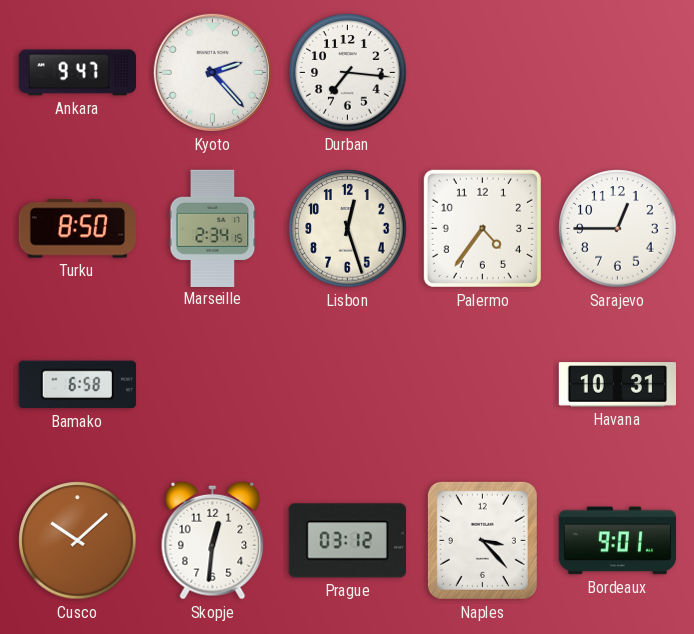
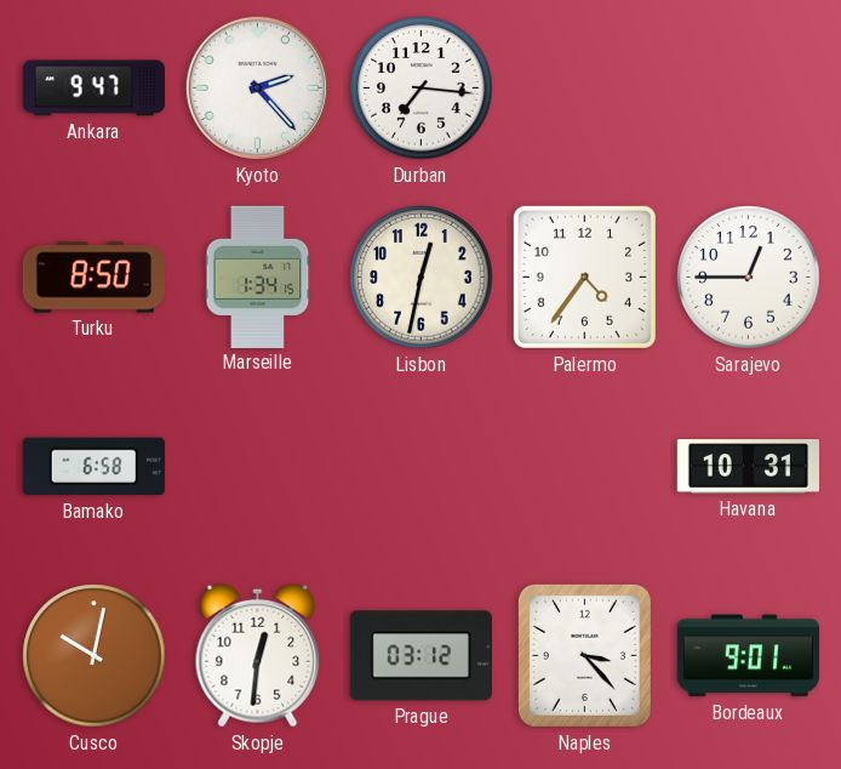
Marseille: 2:34 -> 1:34 (258, 277)
Lisbon: 12:27 -> 12:32 (422, 278)
Cusco: 10:08 -> 10:02 (95, 656)
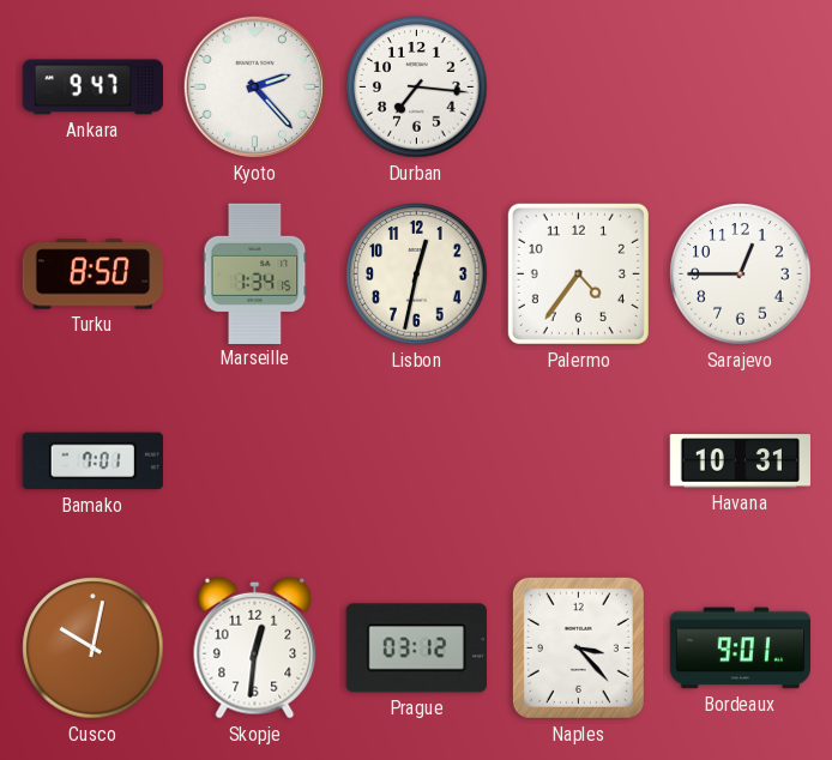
Bamako: 6:58 -> 7:01 (92, 462)
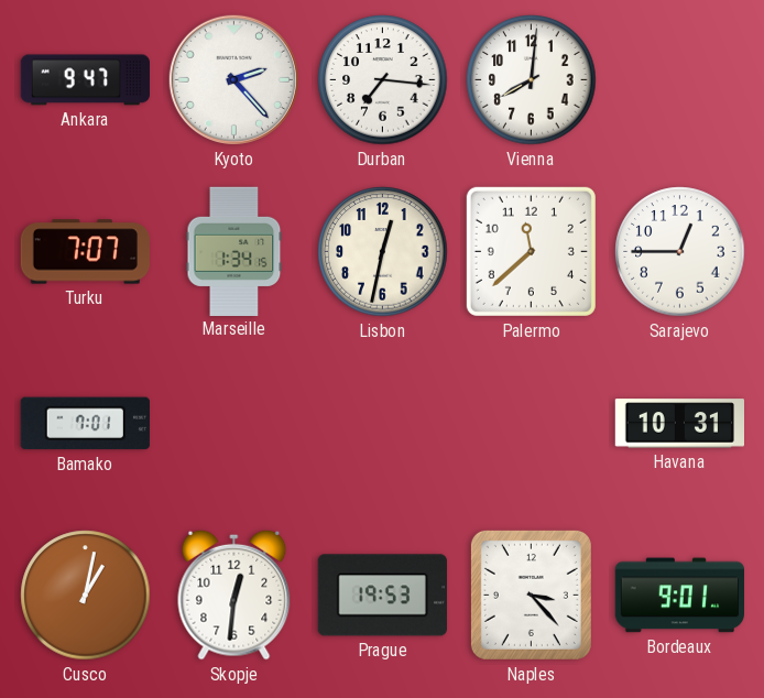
Vienna: none -> 8:01 (532, 80)
Turku: 8:50 -> 7:07 (85, 252)
Palermo: 4:36 -> 11:38 (531, 251)
Cusco: 10:02 -> 1:02 (86, 596)
Prague: 03:12 -> 19:53 (382, 596)
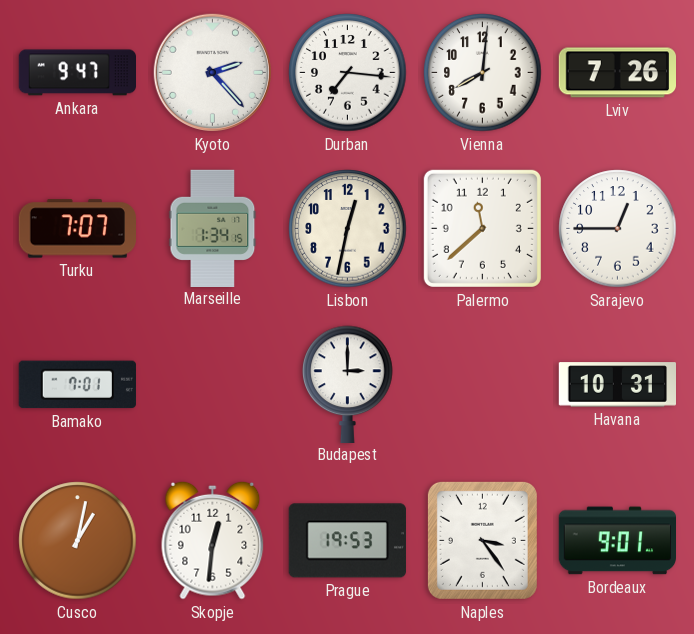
Lviv: none -> 7:26 (618, 73)
Budapest: none -> 3:00 (348, 384)
Naples: 3:23 -> 3:24 (482, 540)
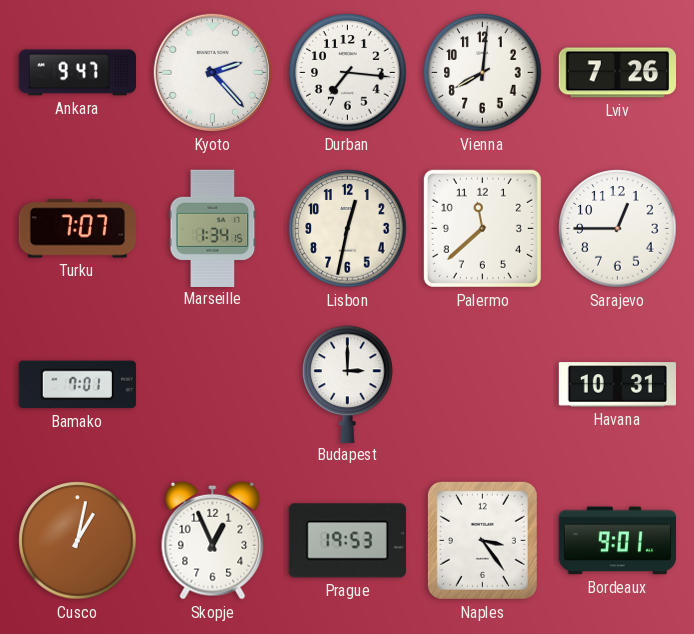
Skopje: 12:31 -> 12:56 (213, 540)
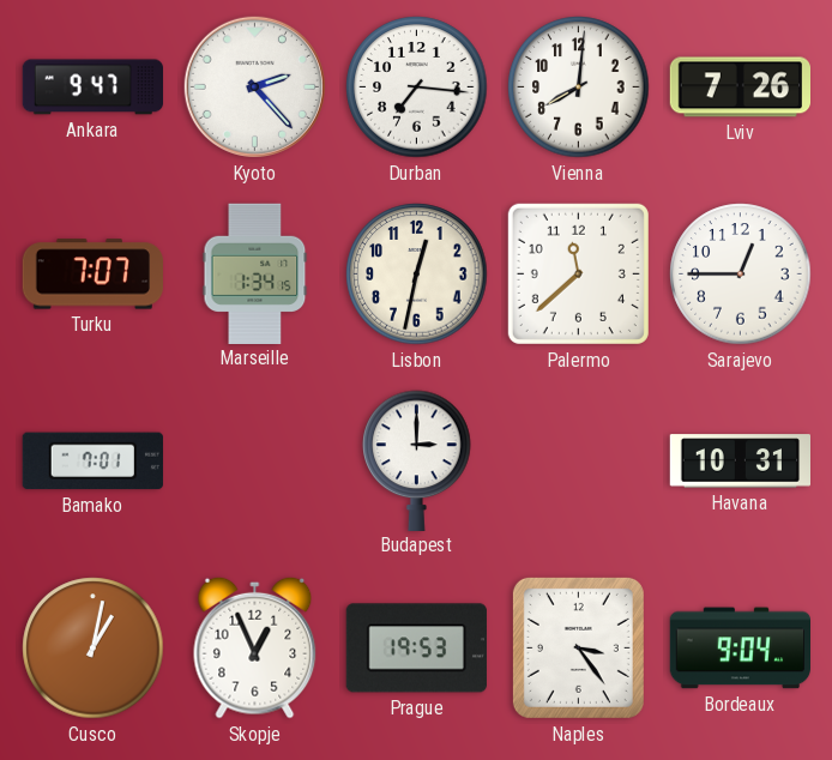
Bordeaux: 9:01 -> 9:04 (740, 649)
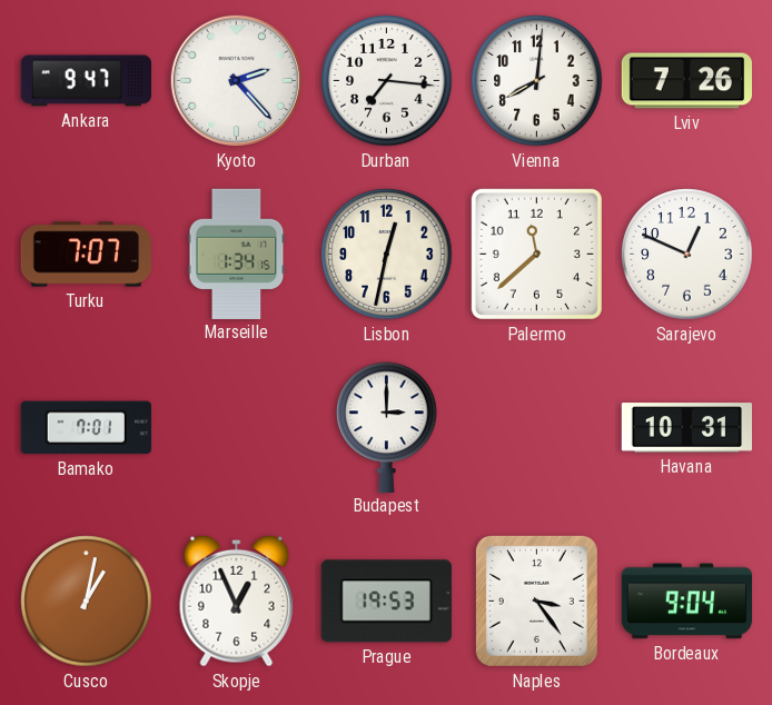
Sarajevo: 12:45 -> 12:49 (687, 255)
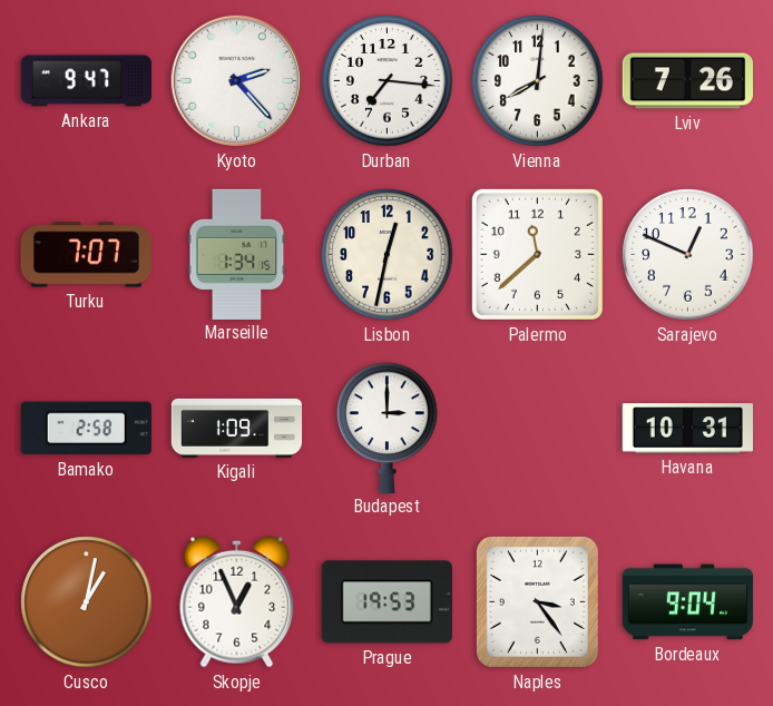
Bamako: 7:01 -> 2:58 (86, 429)
Kigali: none -> 1:09 (237, 428)
